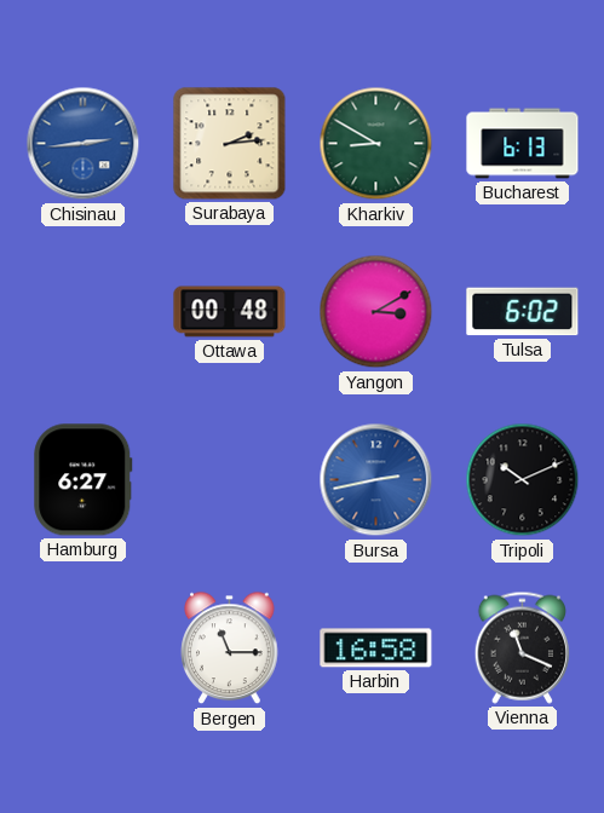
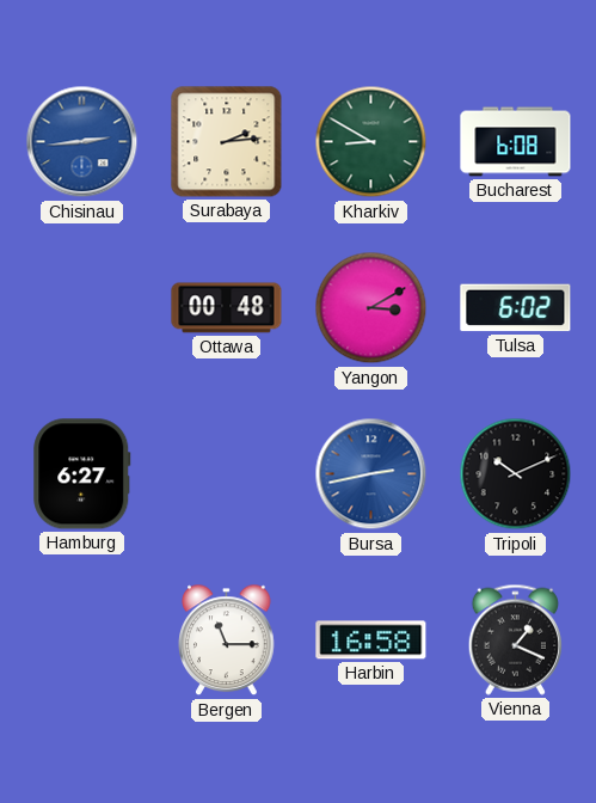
Bucharest: 6:13 -> 6:08 (516, 142)
Vienna: 11:19 -> 1:19 (515, 639)
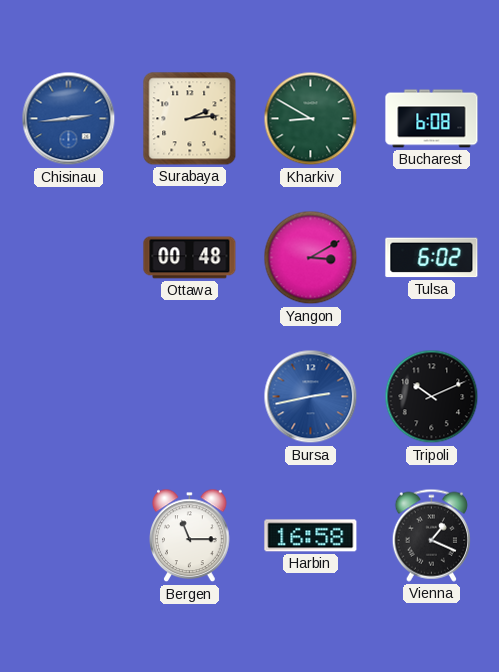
Hamburg: 6:27 -> none (82, 474)
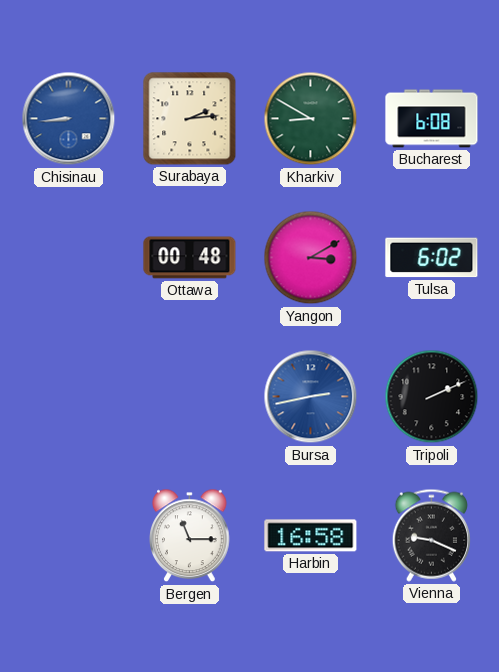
Chisinau: 2:44 -> 8:44 (69, 119)
Tripoli: 10:11 -> 2:11 (432, 397)
Vienna: 1:19 -> 9:19 (431, 535)
